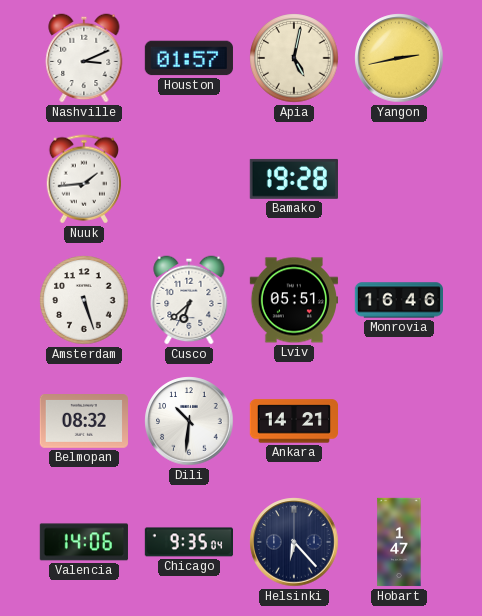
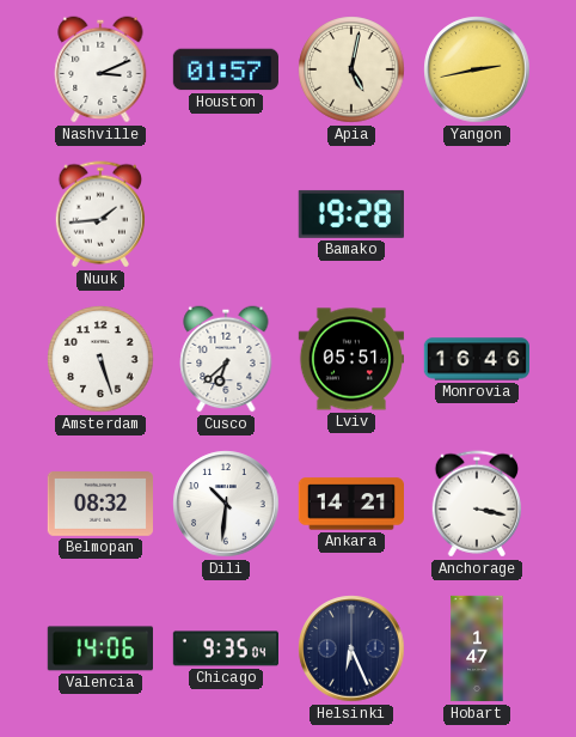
Anchorage: none -> 3:17 (476, 504)
Helsinki: 6:23 -> 6:26 (351, 648)
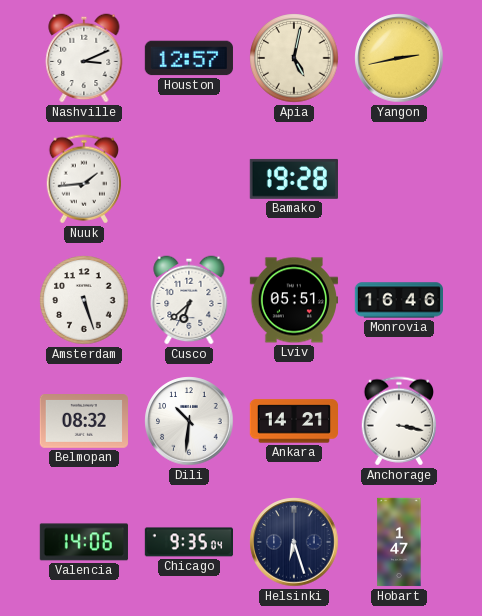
Houston: 01:57 -> 12:57 (188, 58)
Helsinki: 6:26 -> 6:27 (294, 542)
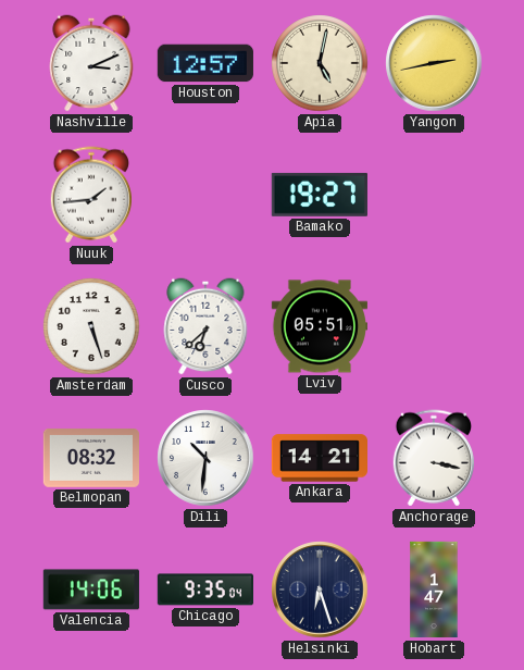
Bamako: 19:28 -> 19:27 (320, 195)
Monrovia: 16:46 -> none (399, 300)
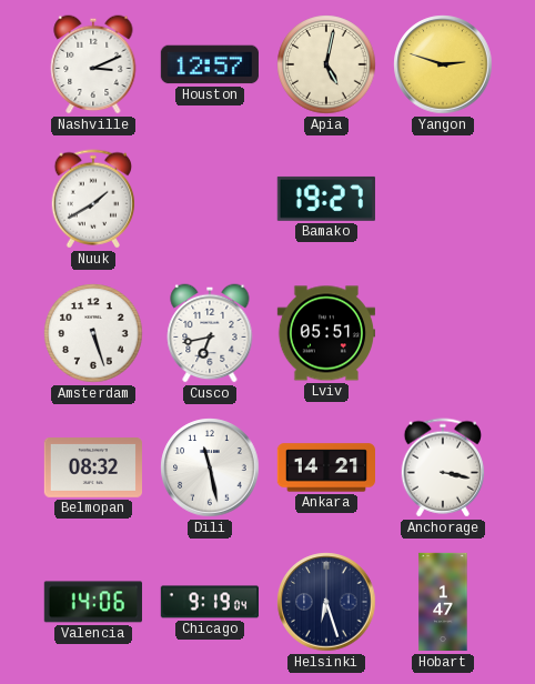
Yangon: 2:43 -> 2:48 (443, 64)
Nuuk: 1:44 -> 1:40 (92, 199)
Cusco: 6:38 -> 6:43 (210, 333)
Dili: 10:31 -> 11:28 (210, 467)
Chicago: 9:35 -> 9:19 (209, 602)
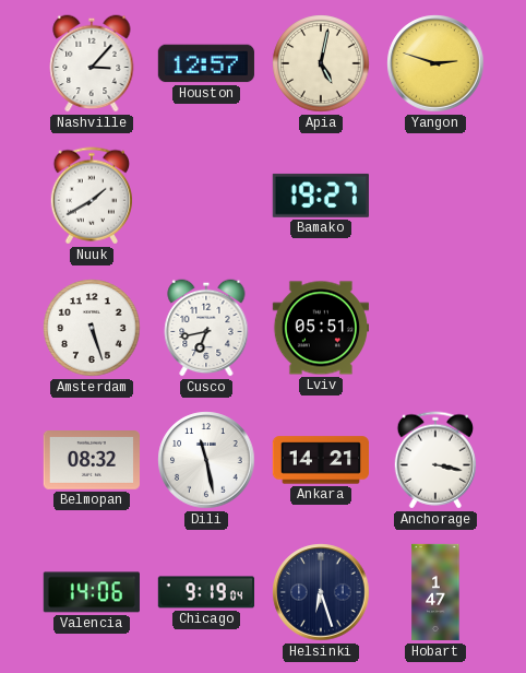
Nashville: 3:11 -> 3:07 (92, 63)
